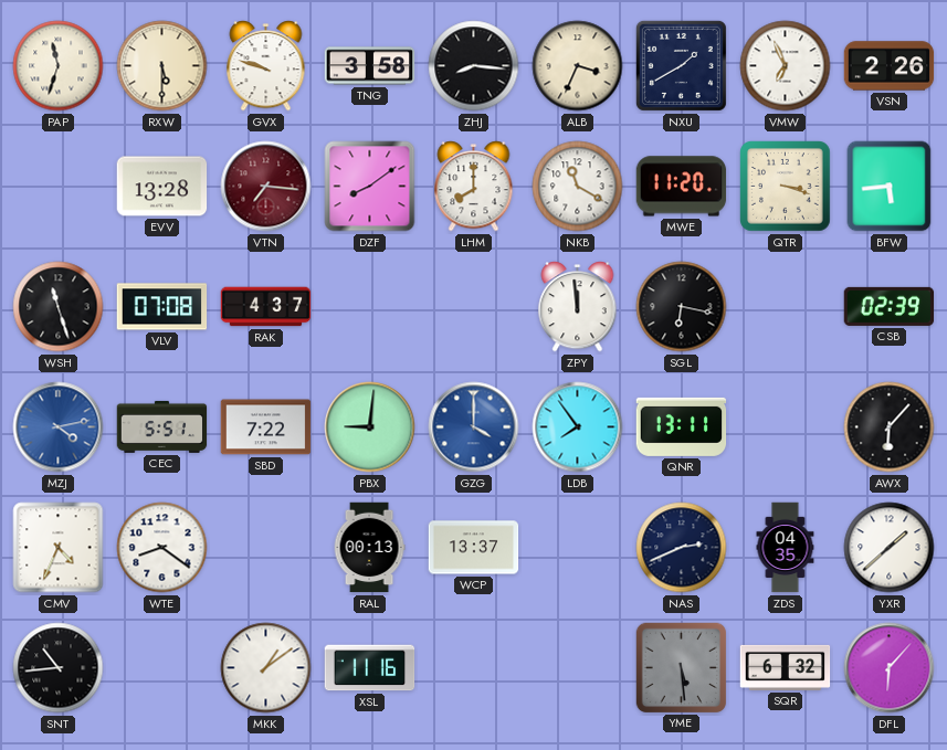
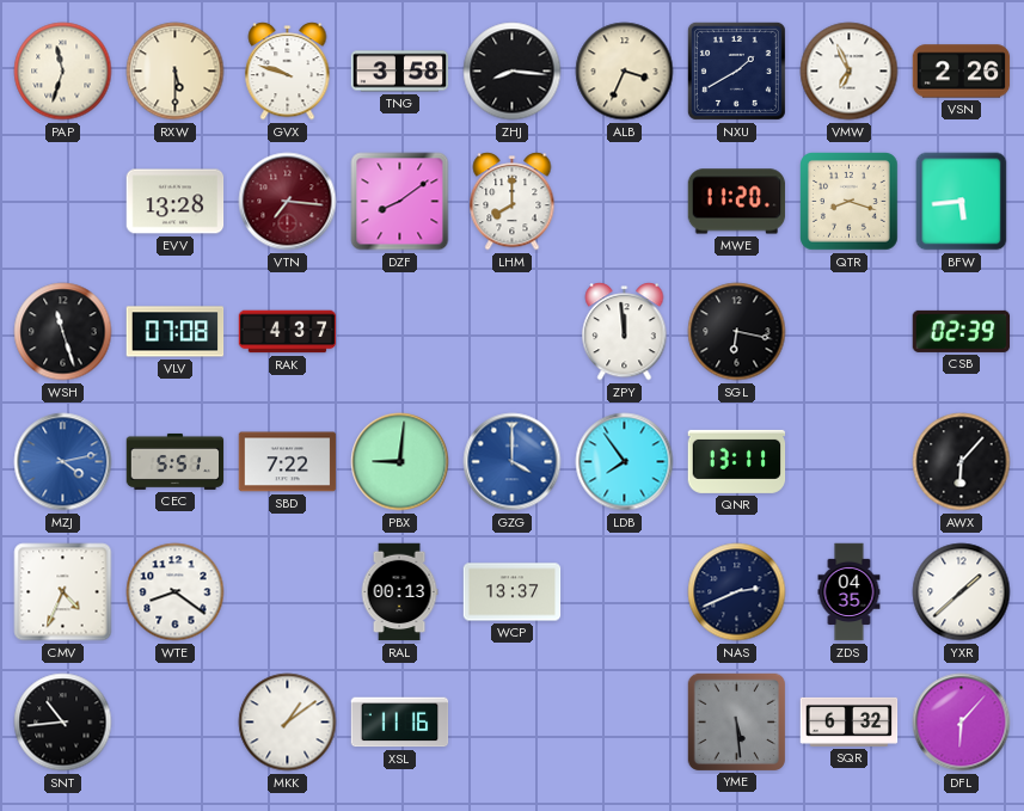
NKB: 11:20 -> none (578, 187)
QTR: 3:18 -> 8:18 (850, 202)
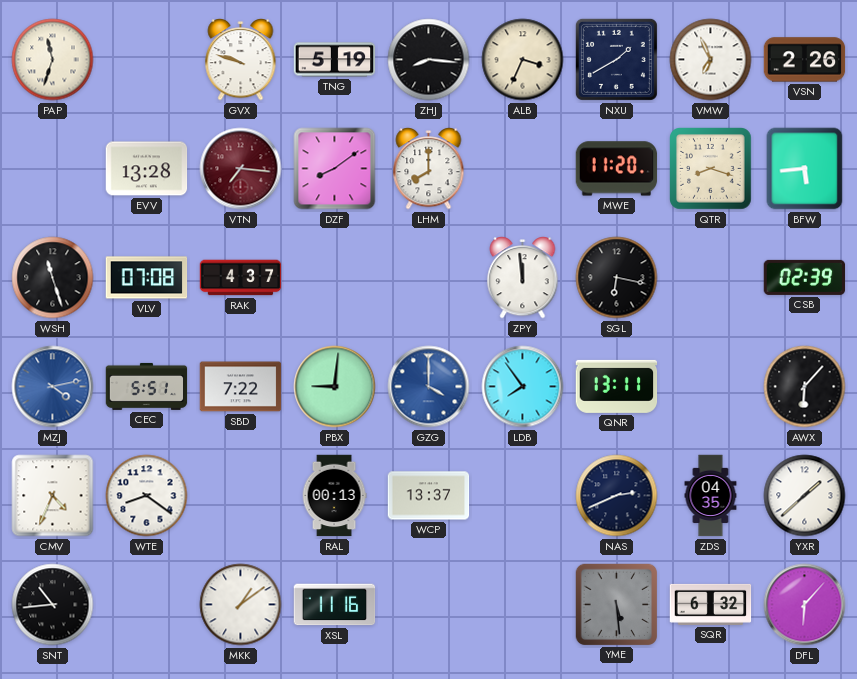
RXW: 5:30 -> none (176, 72)
TNG: 3:58 -> 5:19 (335, 60)
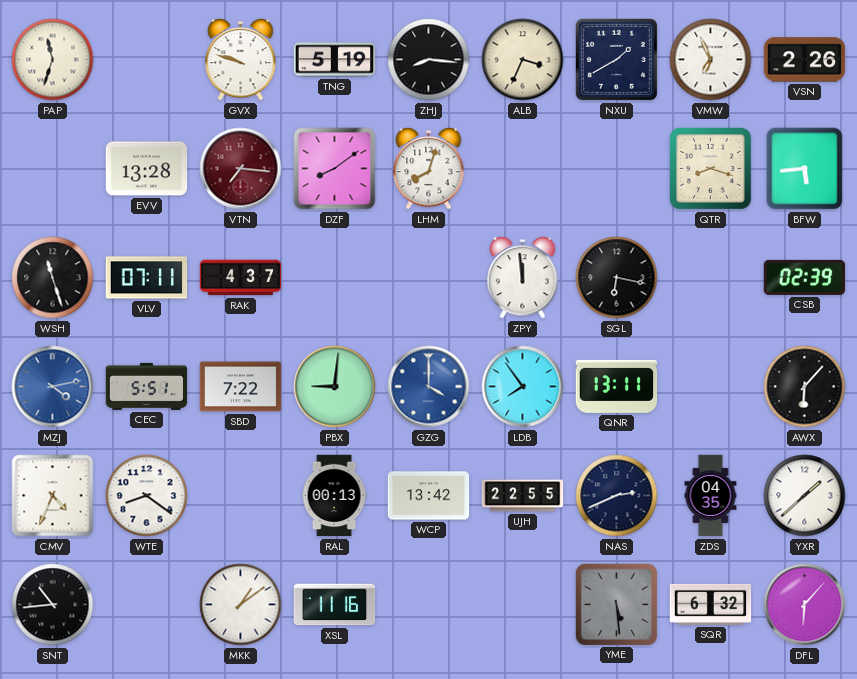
LHM: 8:00 -> 8:03 (429, 169)
MWE: 11:20 -> none (617, 169)
VLV: 07:08 -> 07:11 (147, 278)
WCP: 13:37 -> 13:42 (429, 496)
UJH: none -> 22:55 (523, 496)
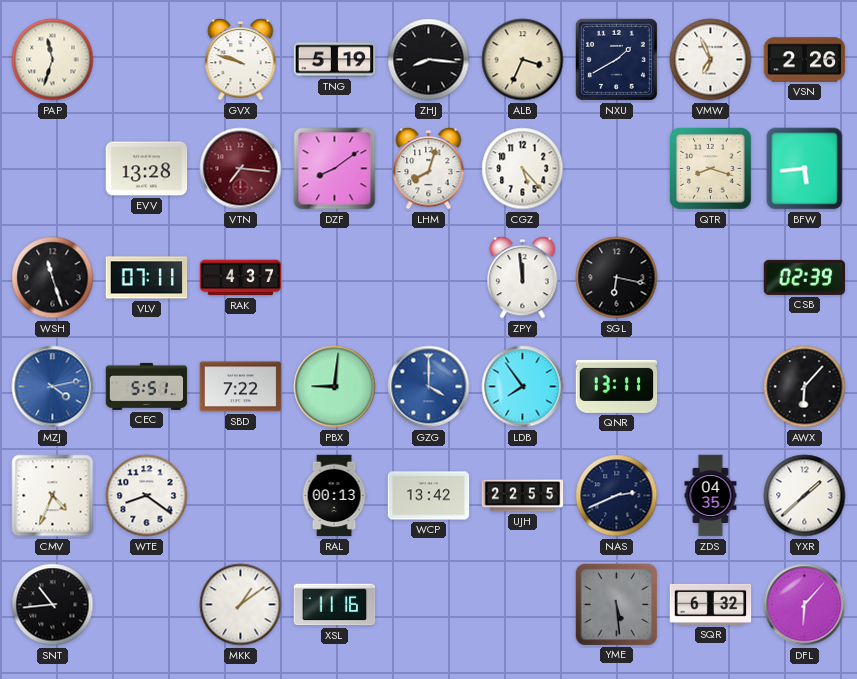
CGZ: none -> 5:23 (523, 169)
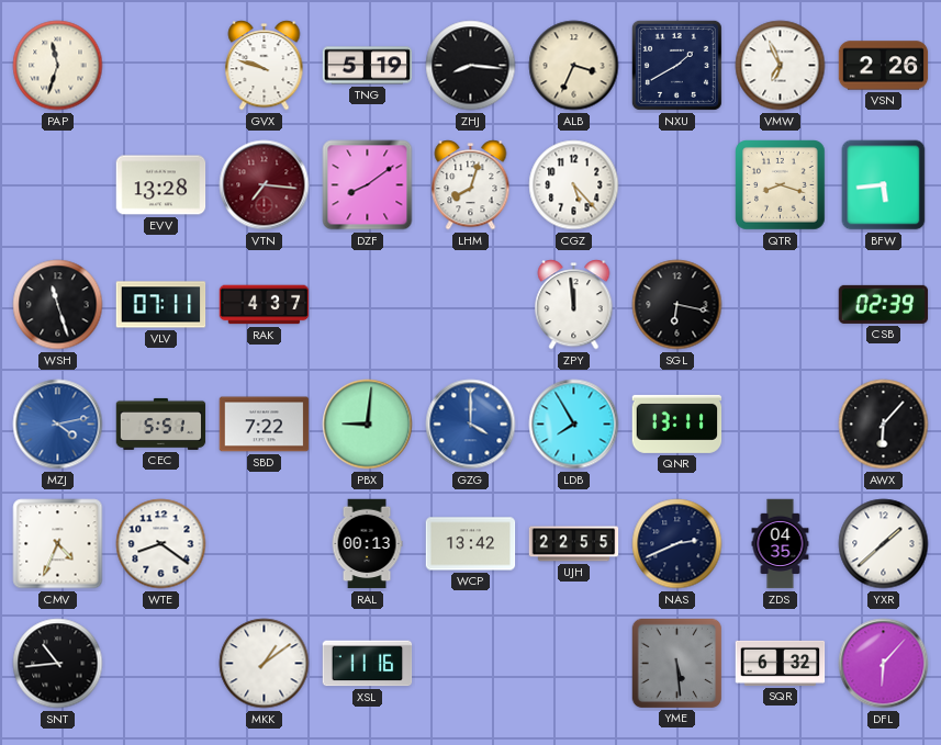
LDB: 7:54 -> 7:55 (574, 425)
